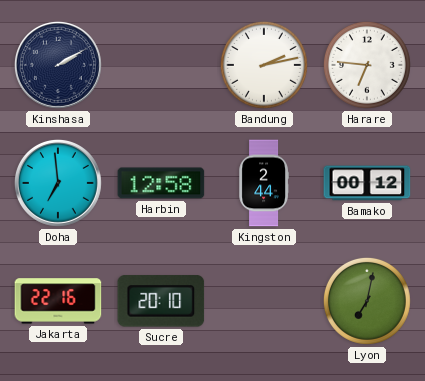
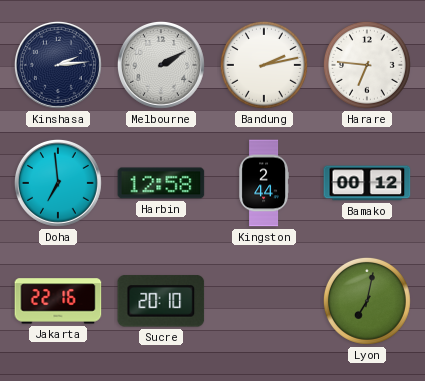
Kinshasa: 2:10 -> 2:14 (58, 65)
Melbourne: none -> 2:10 (161, 65)
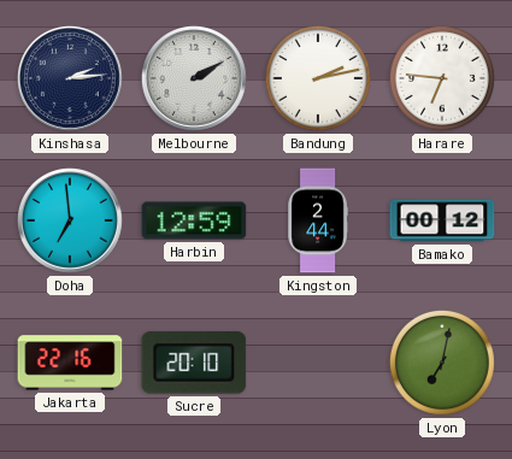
Harbin: 12:58 -> 12:59 (194, 220)
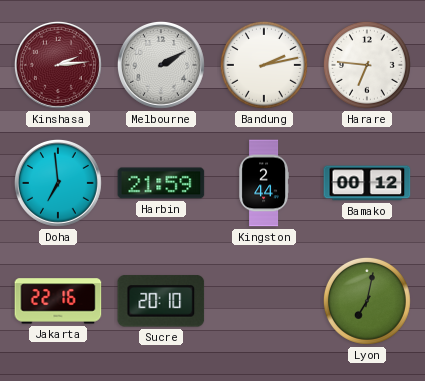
Kinshasa dial: navy -> burgundy (58, 65)
Harbin: 12:59 -> 21:59 (161, 183)
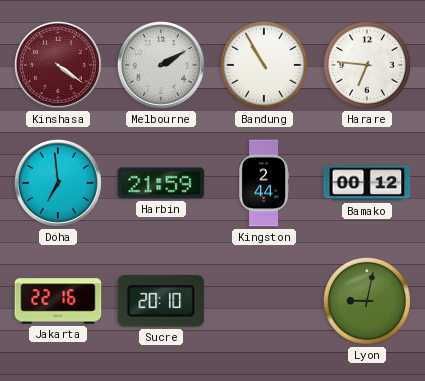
Kinshasa: 2:14 -> 4:21 (58, 65)
Bandung: 2:13 -> 10:55 (264, 65)
Lyon: 7:02 -> 9:02 (367, 301)
